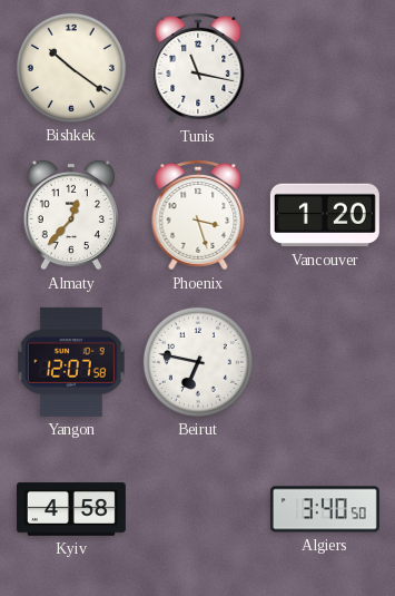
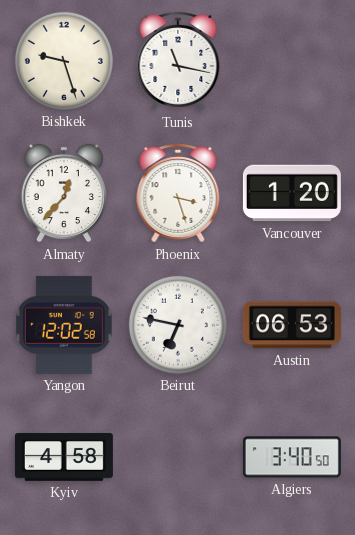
Bishkek: 10:21 -> 9:27 (64, 61)
Yangon: 12:07 -> 12:02 (64, 325)
Austin: none -> 06:53 (292, 325)
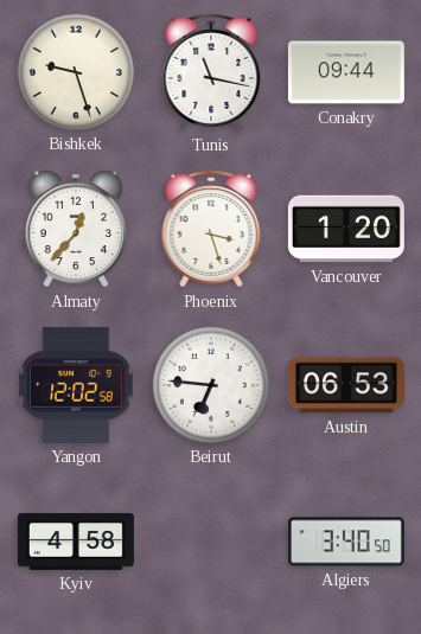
Conakry: none -> 09:44 (346, 72)
Beirut: 6:47 -> 6:46 (211, 385)
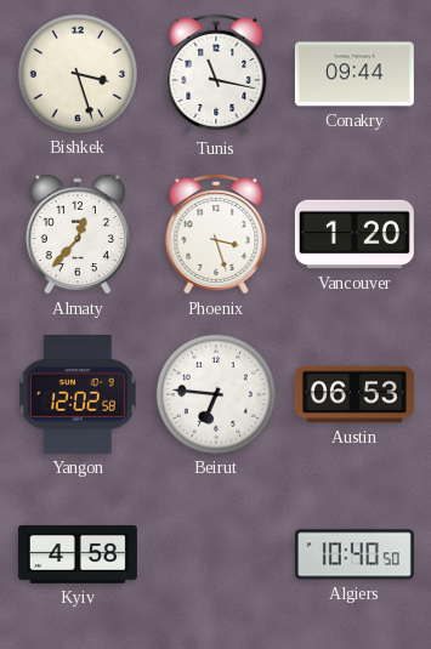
Bishkek: 9:27 -> 3:27 (78, 74)
Algiers: 3:40 -> 10:40 (355, 554)
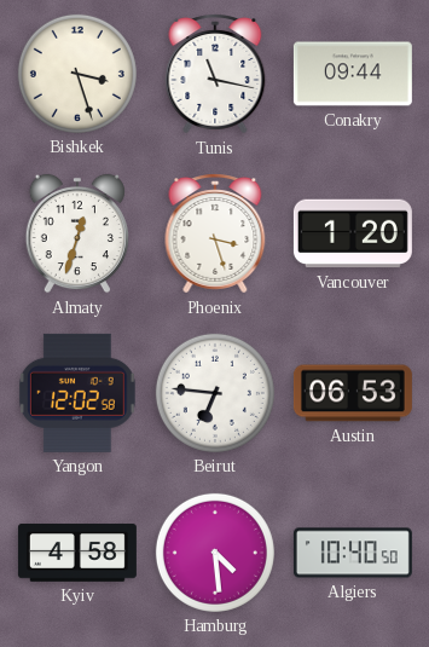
Almaty: 12:37 -> 12:33 (77, 233)
Hamburg: none -> 4:29 (215, 553)
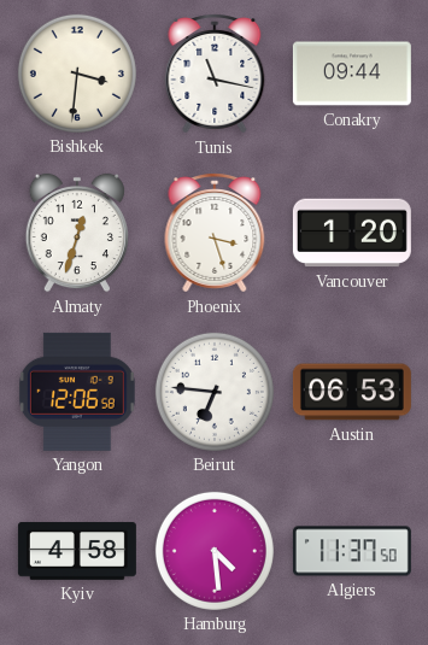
Bishkek: 3:27 -> 3:31 (77, 74)
Yangon: 12:02 -> 12:06 (77, 392)
Algiers: 10:40 -> 11:37 (352, 551)
